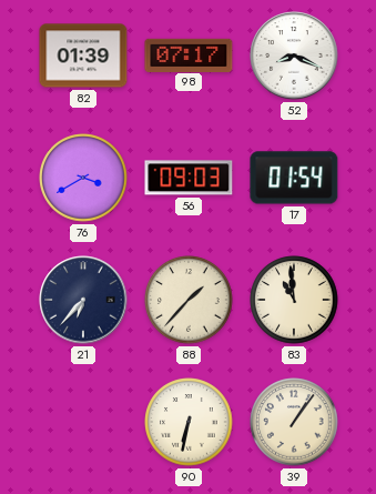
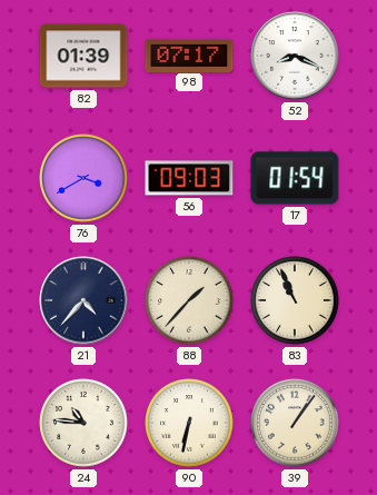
21: 6:37 -> 4:37 (83, 300)
83: 10:59 -> 10:56 (295, 300)
24: none -> 10:46 (83, 423)
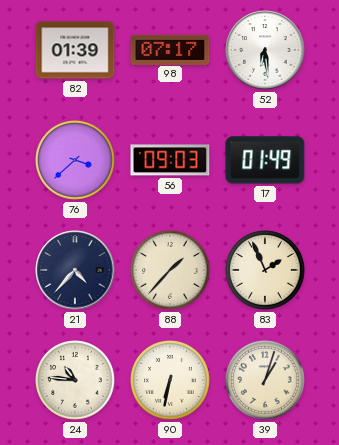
52: 8:19 -> 6:29 (265, 50)
76: 3:40 -> 3:38 (75, 160)
17: 01:54 -> 01:49 (265, 160)
83: 10:56 -> 1:56 (265, 270)
39: 1:06 -> 1:03 (265, 380)
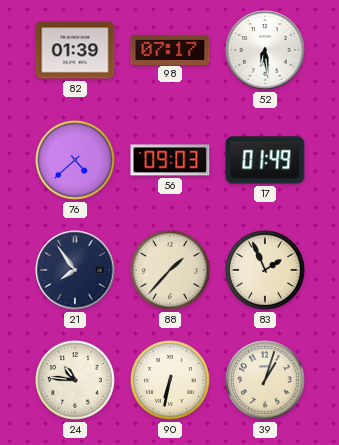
76: 3:38 -> 4:38 (75, 160)
21: 4:37 -> 7:54 (75, 270)
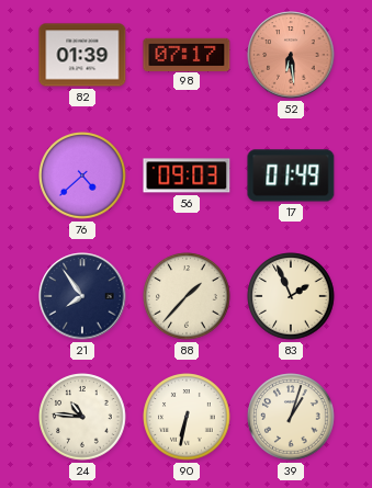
52 dial: white -> salmon (291, 55)
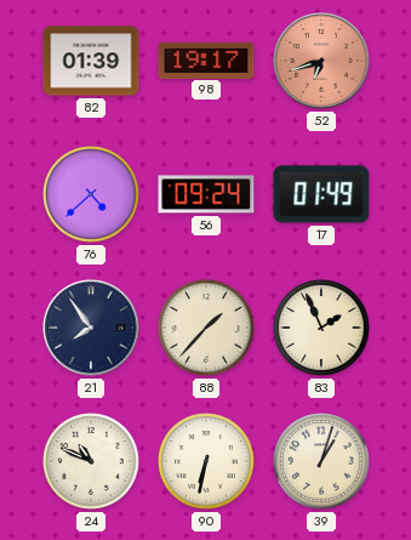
98: 07:17 -> 19:17 (206, 59)
52: 6:29 -> 6:42 (321, 61)
56: 09:03 -> 09:24 (206, 194)
24: 10:46 -> 10:49 (91, 461)
